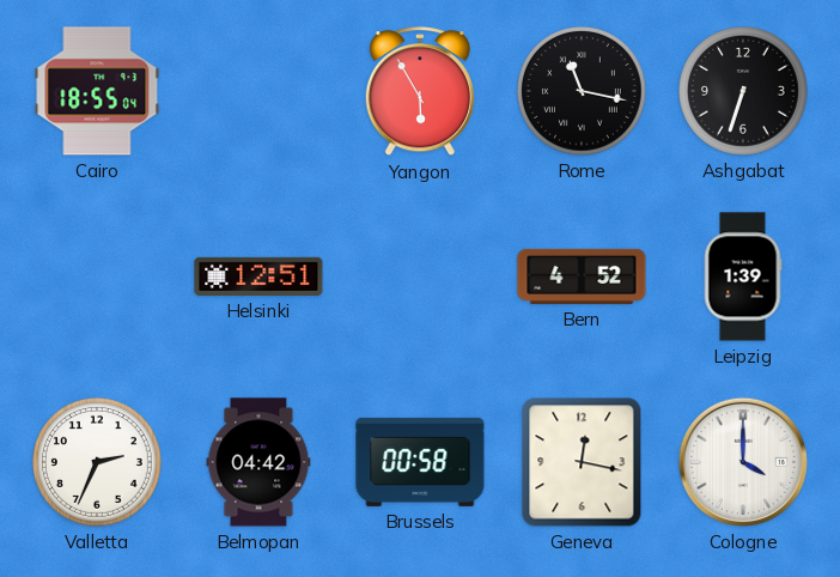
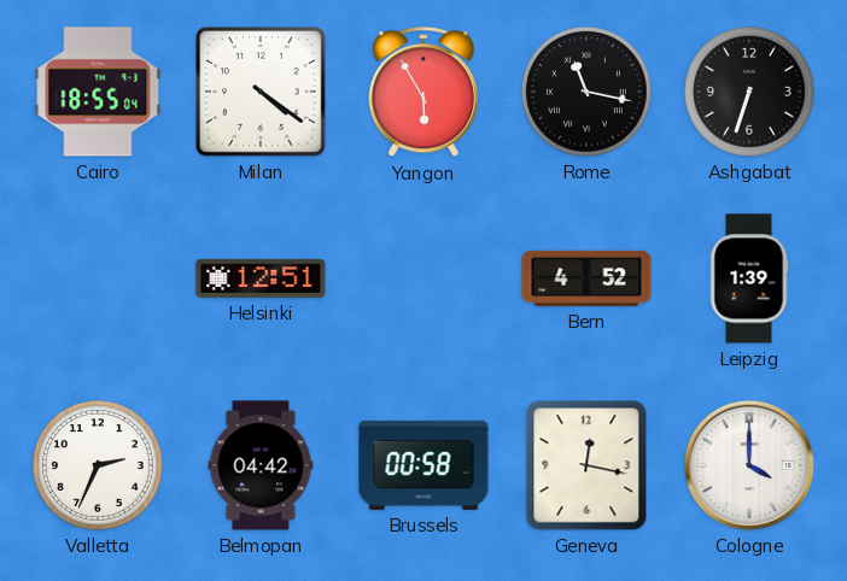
Milan: none -> 4:21 (261, 92)
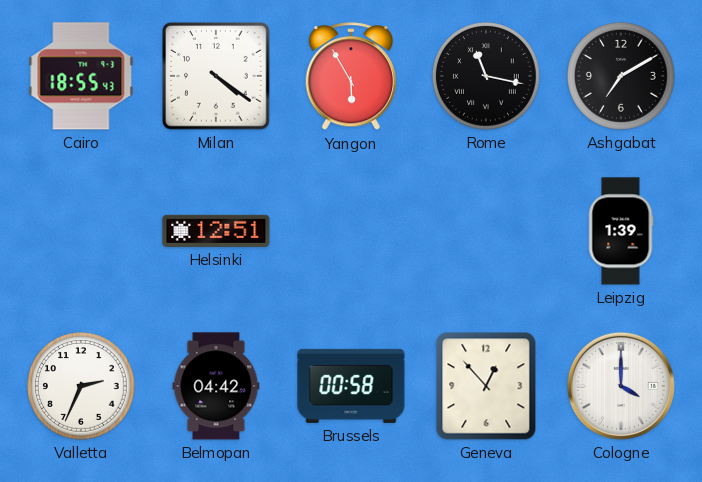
Cairo: 18:55:04 -> 18:55:43 (81, 76)
Ashgabat: 6:33 -> 7:10 (622, 77)
Bern: 4:52 -> none (586, 278)
Geneva: 12:17 -> 12:53 (486, 386)
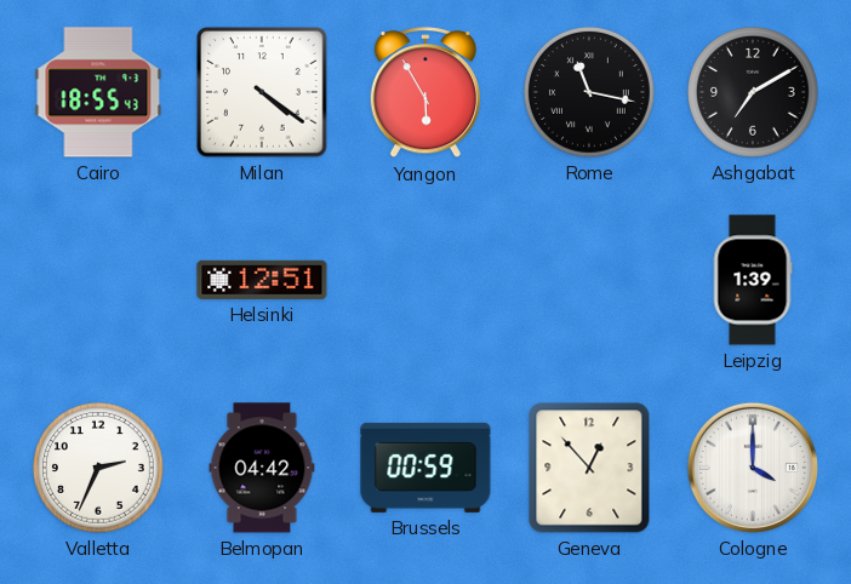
Brussels: 00:58 -> 00:59 (425, 468)
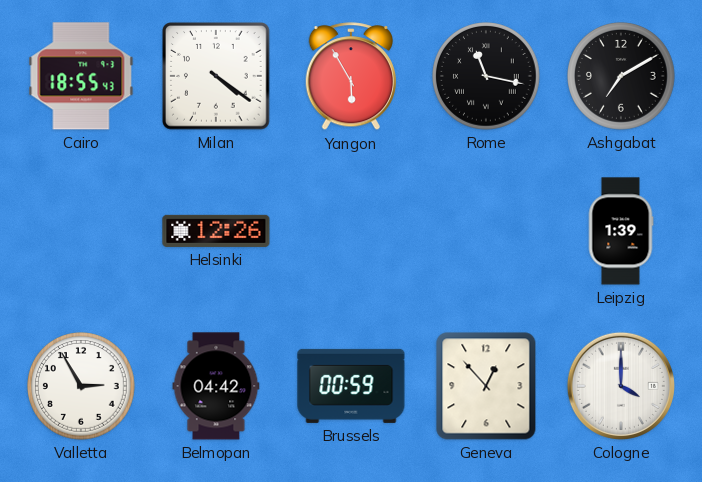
Helsinki: 12:51 -> 12:26 (216, 231)
Valletta: 2:34 -> 2:55 (82, 387)
